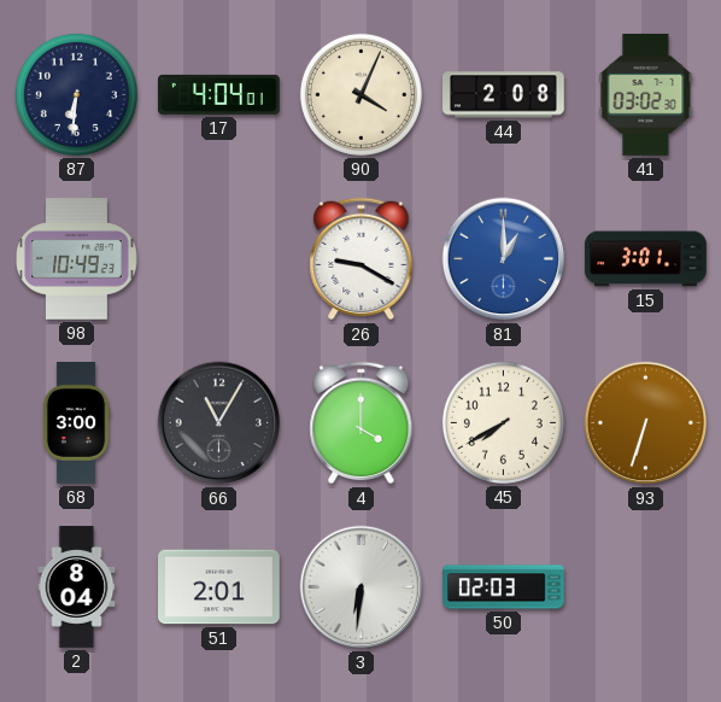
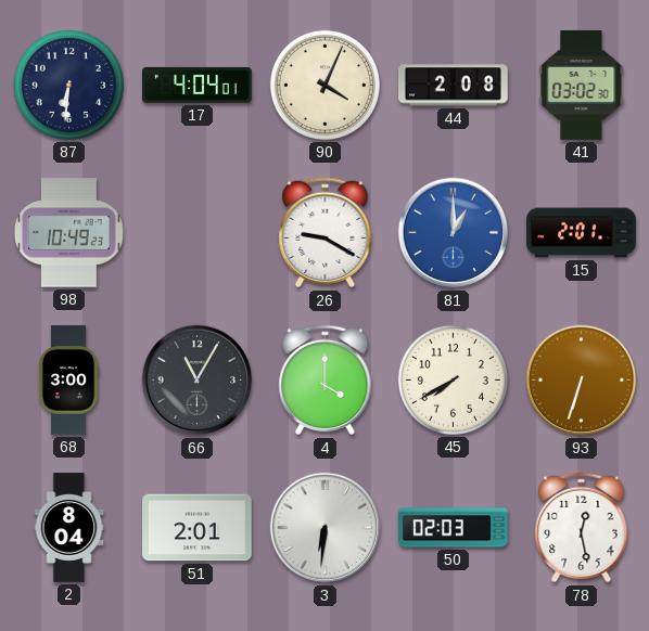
15: 3:01 -> 2:01 (582, 233)
78: none -> 12:28 (582, 528)
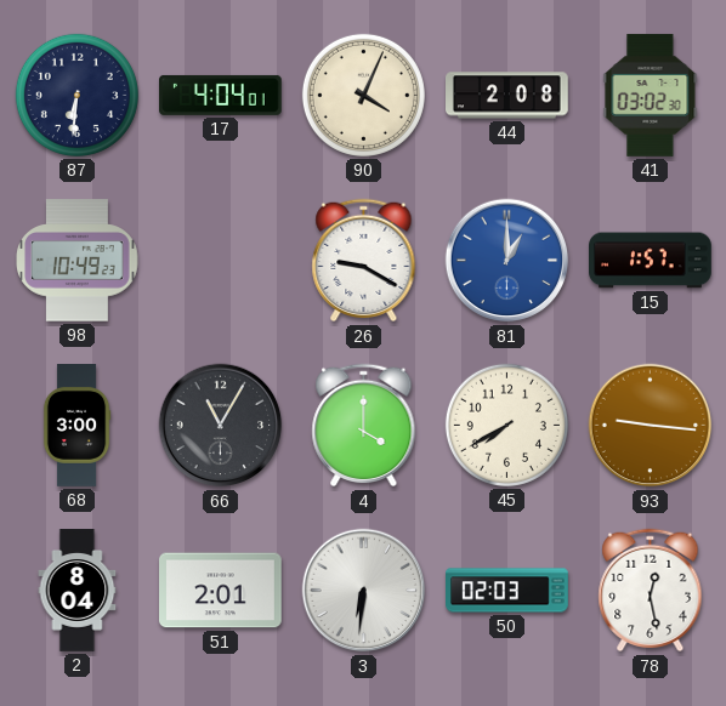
15: 2:01 -> 1:57 (651, 261)
93: 6:33 -> 9:16 (651, 426)
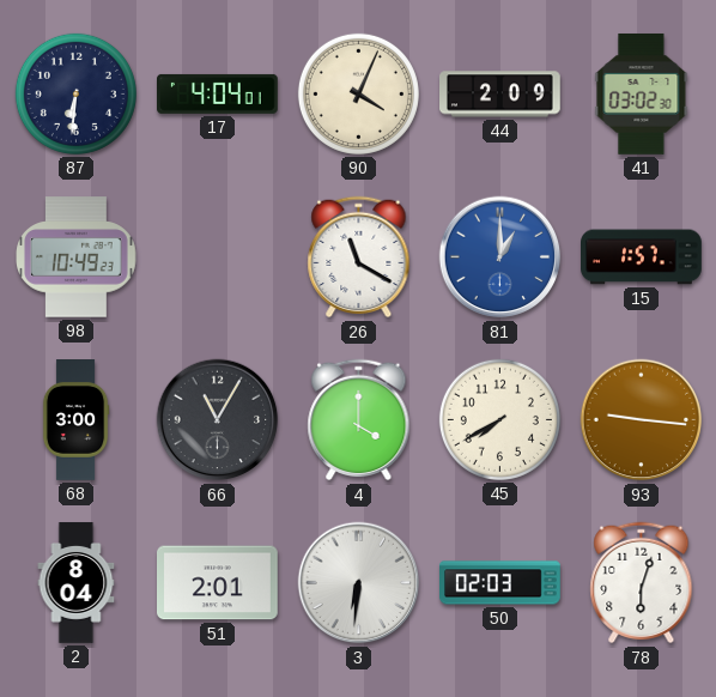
44: 2:08 -> 2:09 (500, 95)
26: 9:20 -> 11:20 (359, 257)
78: 12:28 -> 6:03 (642, 583)
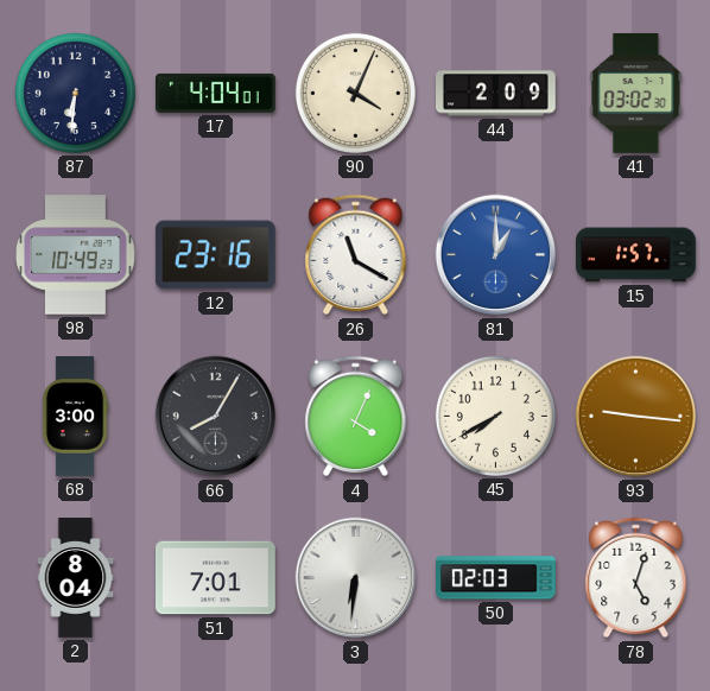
12: none -> 23:16 (215, 255)
66: 11:05 -> 8:05 (216, 417)
4: 4:00 -> 4:04 (356, 417)
51: 2:01 -> 7:01 (216, 578)
78: 6:03 -> 5:03 (636, 578)
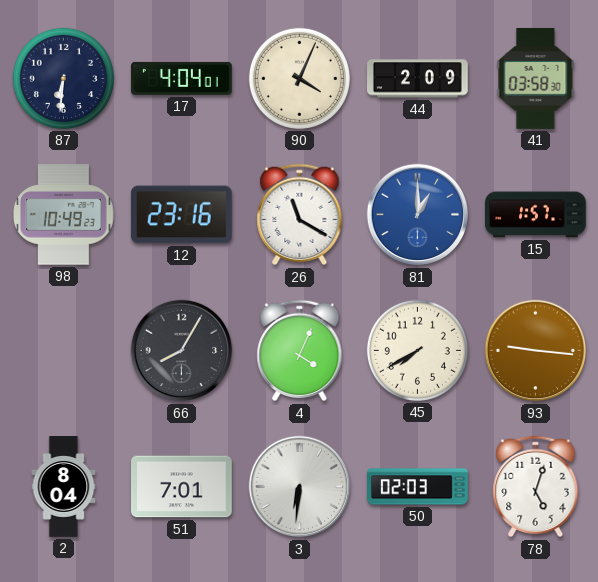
41: 03:02 -> 03:58 (536, 78)
68: 3:00 -> none (75, 417)
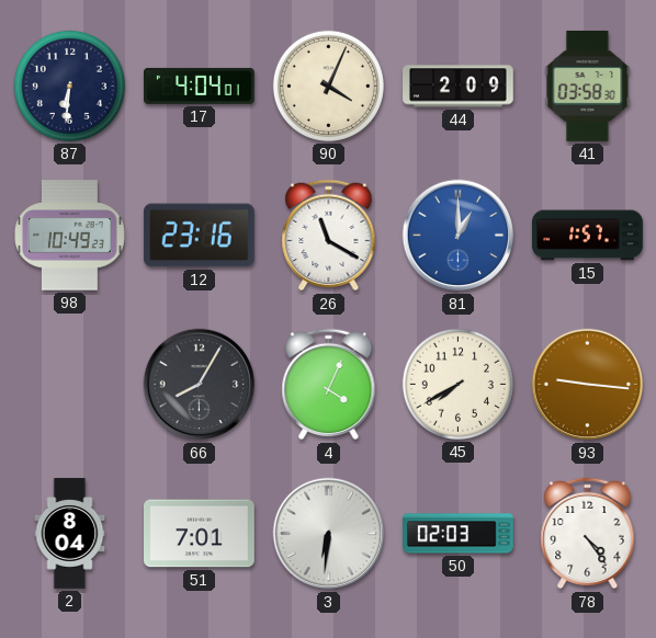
78: 5:03 -> 4:24 (588, 534)
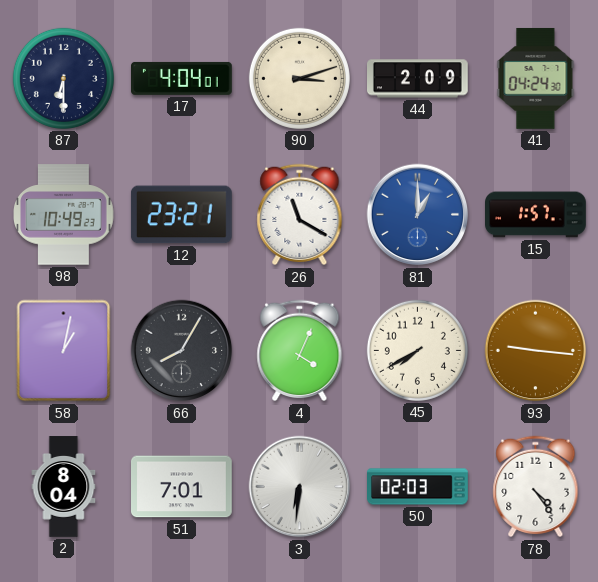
87: 6:31 -> 6:30 (63, 78)
90: 4:04 -> 3:12 (299, 78)
41: 03:58 -> 04:24 (536, 78)
12: 23:16 -> 23:21 (181, 215)
58: none -> 1:02 (64, 351)
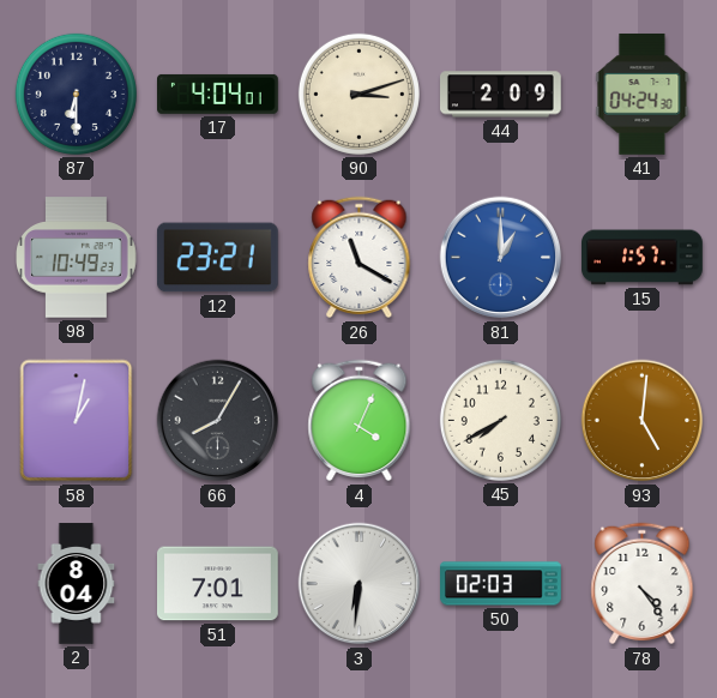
93: 9:16 -> 5:01 (643, 421)
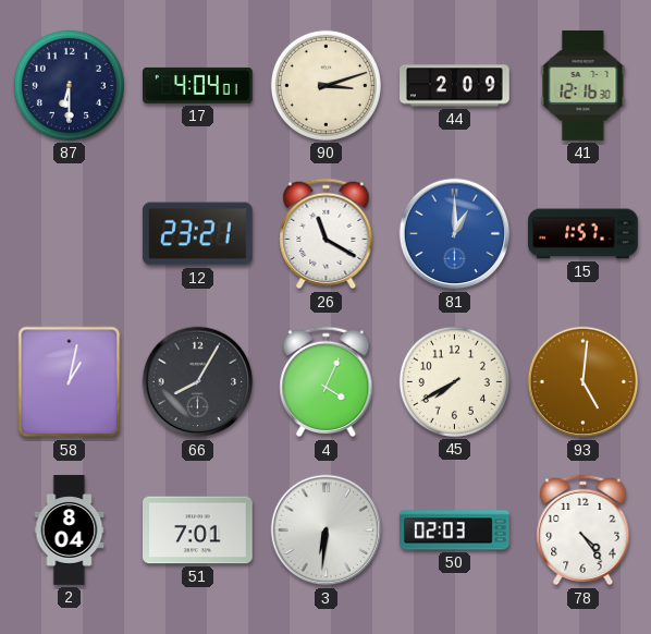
41: 04:24 -> 12:16 (584, 85)
98: 10:49 -> none (77, 258)
